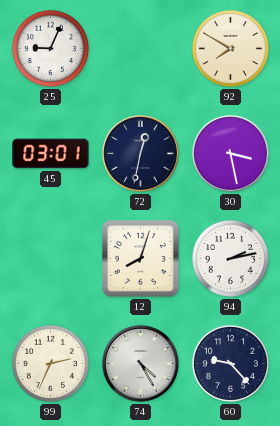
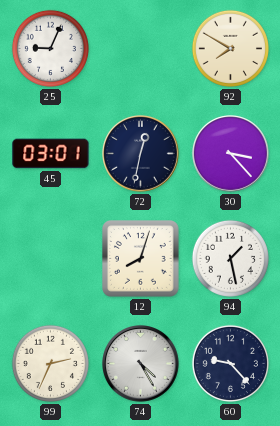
30: 3:28 -> 3:23 (231, 154)
94: 2:13 -> 1:28 (230, 258)
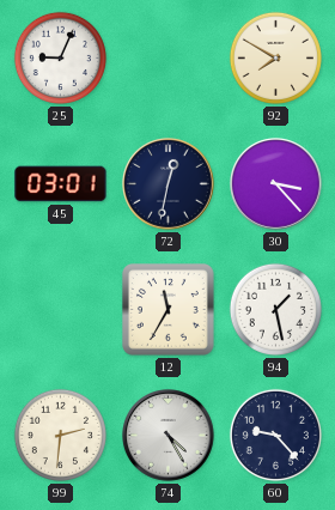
12: 8:03 -> 11:35 (169, 310)
99: 2:34 -> 2:31 (60, 435)
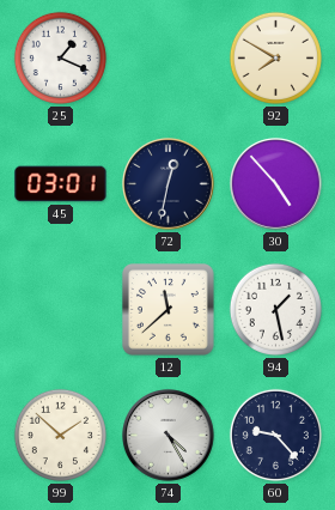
25: 9:04 -> 1:19 (60, 57)
30: 3:23 -> 4:53 (276, 184)
12: 11:35 -> 11:38 (169, 310)
99: 2:31 -> 1:52 (60, 435)
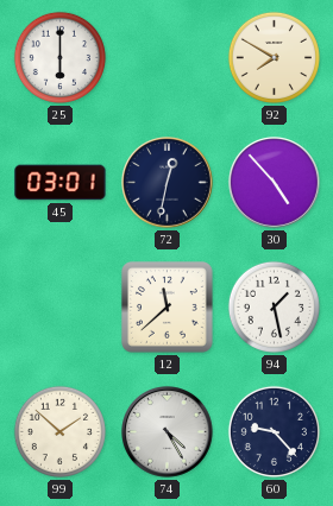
25: 1:19 -> 6:00 (59, 57)
